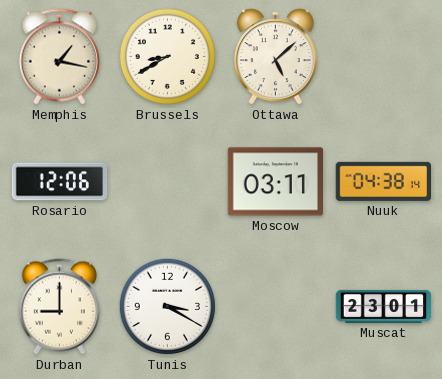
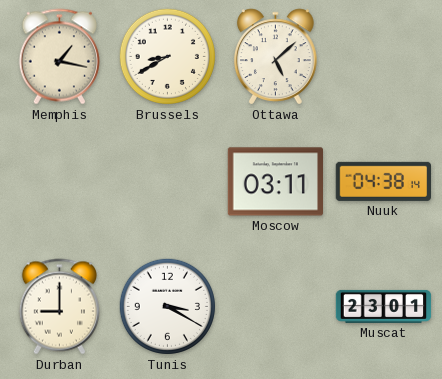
Rosario: 12:06 -> none (60, 182)
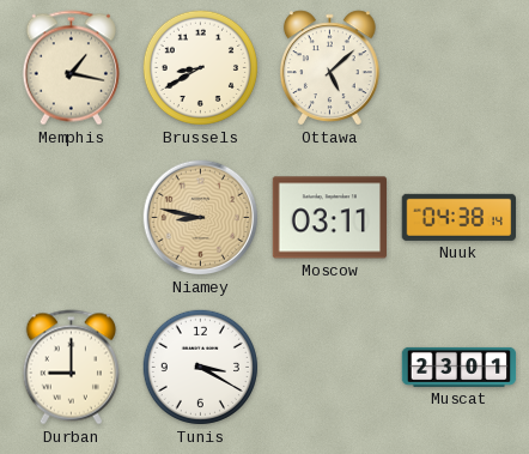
Niamey: none -> 8:47 (201, 218)
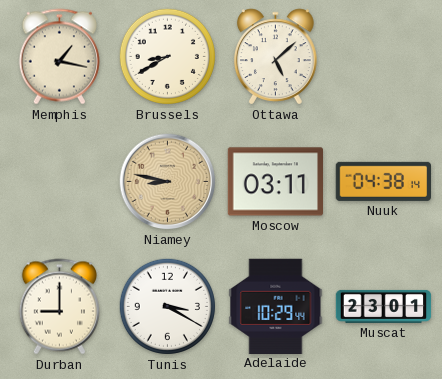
Adelaide: none -> 10:29 (276, 306)
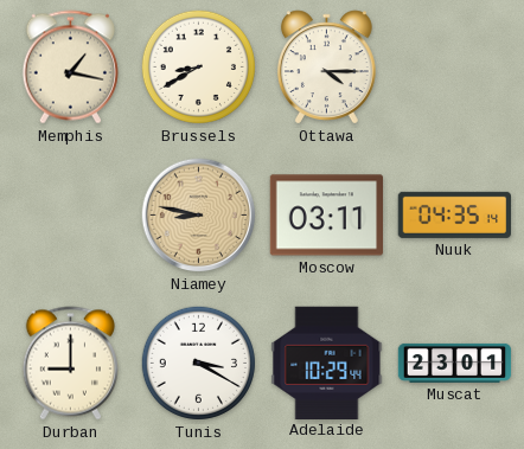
Ottawa: 5:08 -> 4:15 (326, 68)
Nuuk: 04:38 -> 04:35 (454, 214)
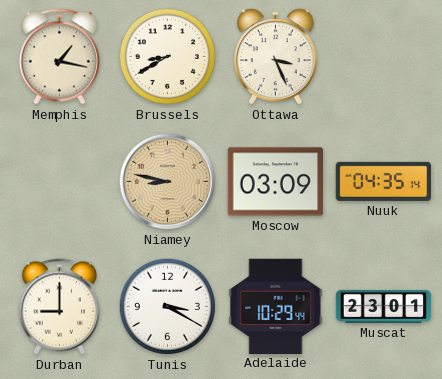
Ottawa: 4:15 -> 3:26 (275, 57)
Moscow: 03:11 -> 03:09 (275, 182)
